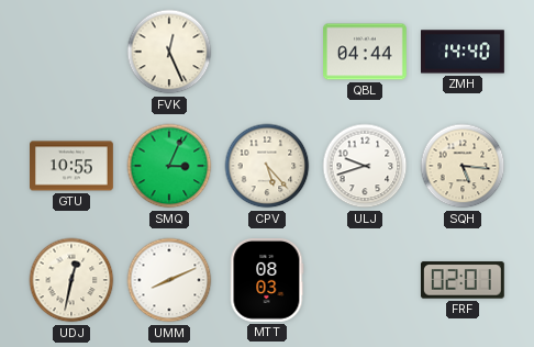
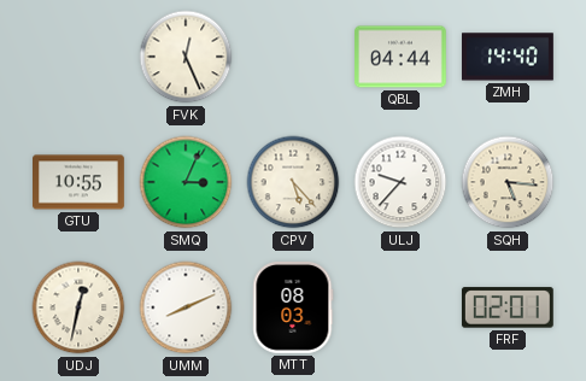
ULJ: 9:42 -> 9:37 (400, 182)
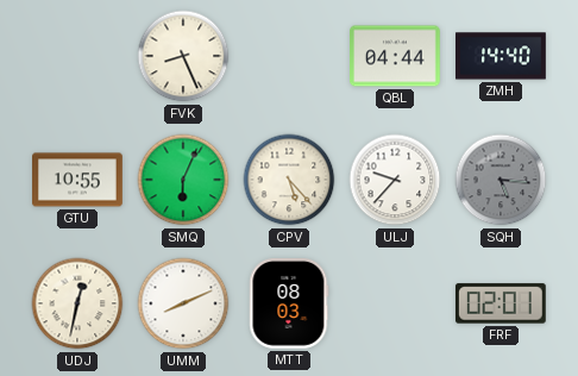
FVK: 12:26 -> 8:26 (183, 56)
SMQ: 3:04 -> 6:04 (183, 180)
SQH dial: cream -> grey (501, 180)
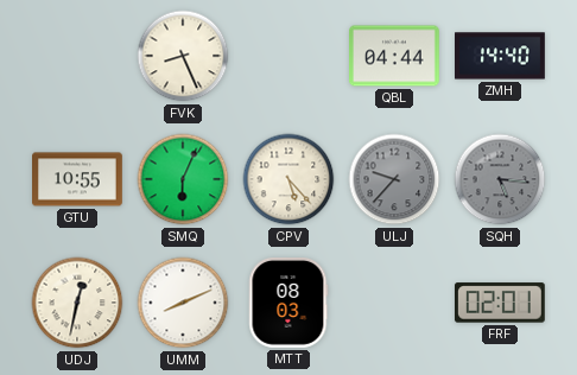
ULJ dial: white -> grey (394, 179)
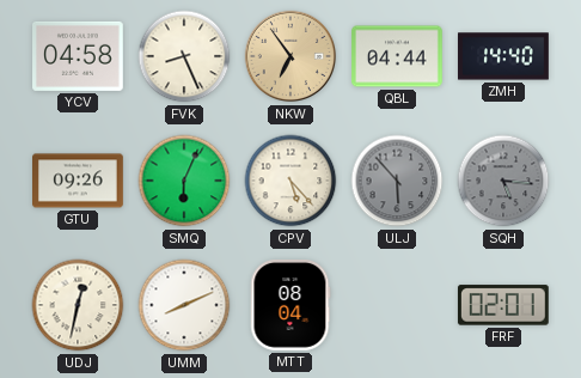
YCV: none -> 04:58 (79, 56)
NKW: none -> 6:54 (290, 56)
GTU: 10:55 -> 09:26 (79, 181)
ULJ: 9:37 -> 5:53 (397, 181)
MTT: 08:03 -> 08:04 (290, 306)
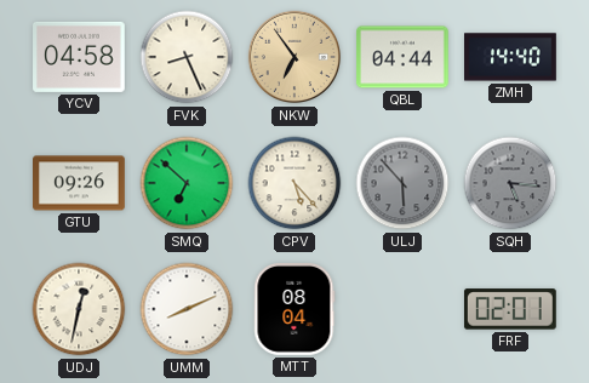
SMQ: 6:04 -> 6:52 (187, 183)
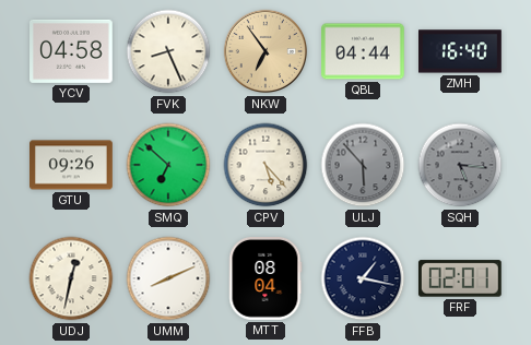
ZMH: 14:40 -> 16:40 (461, 51)
FFB: none -> 1:17 (363, 278)
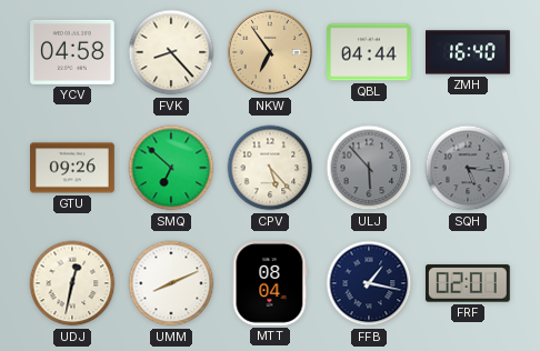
FVK: 8:26 -> 8:23 (171, 52)
